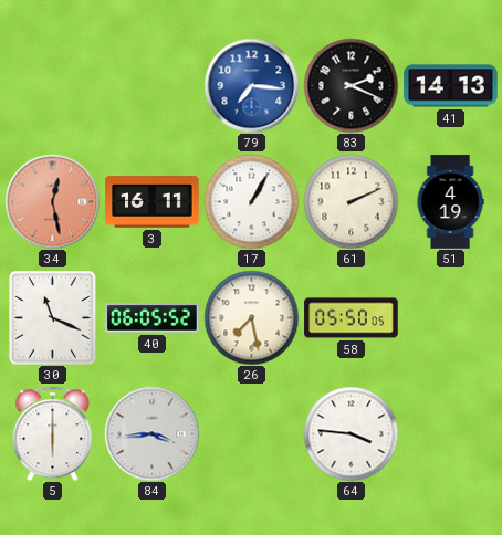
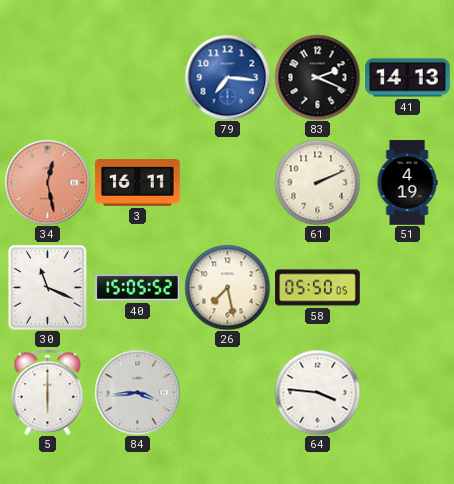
17: 1:05 -> none (251, 201)
40: 06:05 -> 15:05 (138, 288)
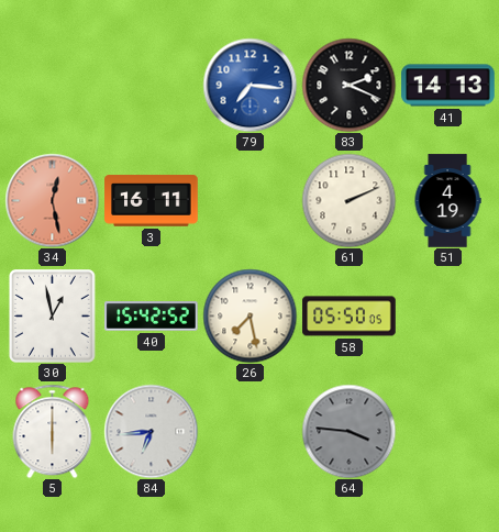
30: 11:19 -> 12:58 (52, 317)
40: 15:05 -> 15:42 (152, 317)
84: 3:44 -> 6:44 (151, 431)
64 dial: white -> grey (348, 431)
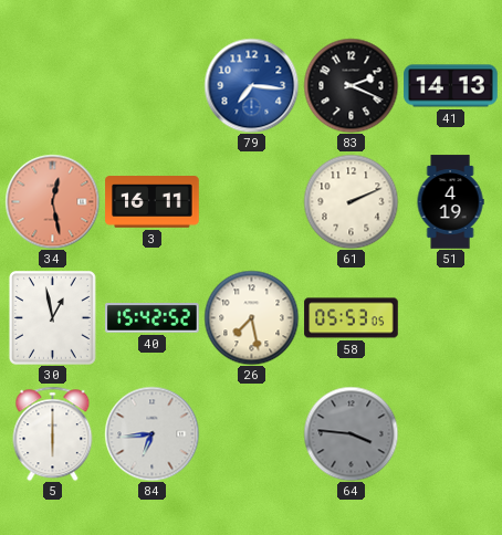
58: 05:50 -> 05:53 (352, 318)
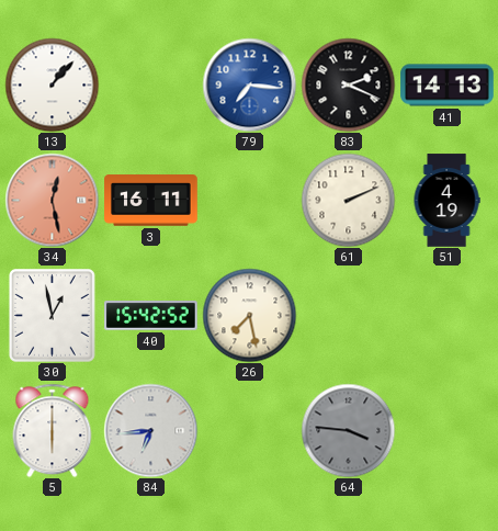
13: none -> 1:07 (52, 84)
58: 05:53 -> none (352, 318)
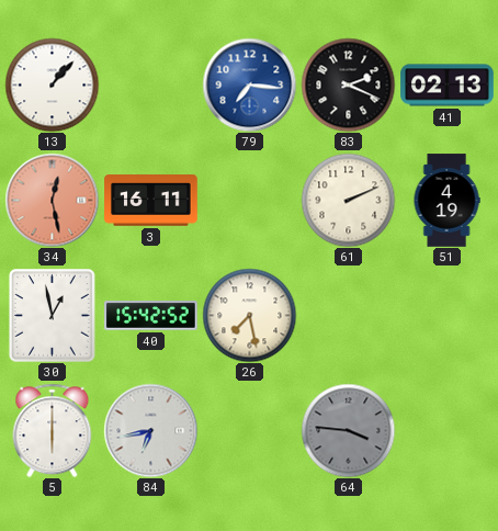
41: 14:13 -> 02:13 (448, 86)
84: 6:44 -> 6:43 (150, 430)
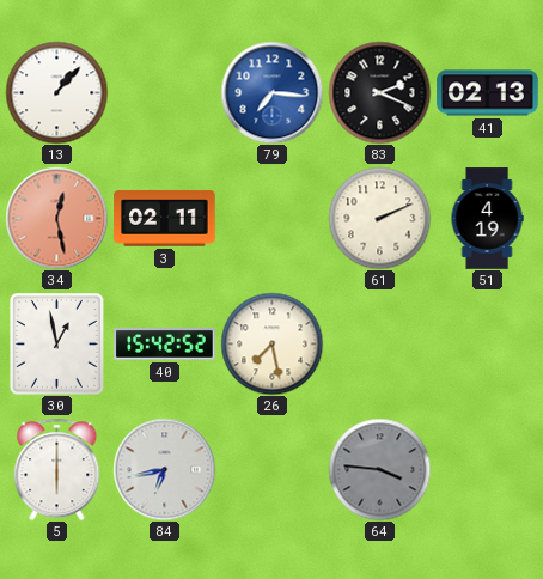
3: 16:11 -> 02:11 (165, 219)
